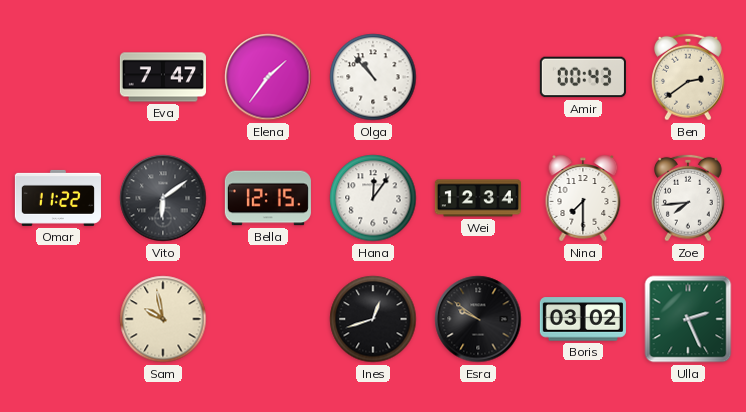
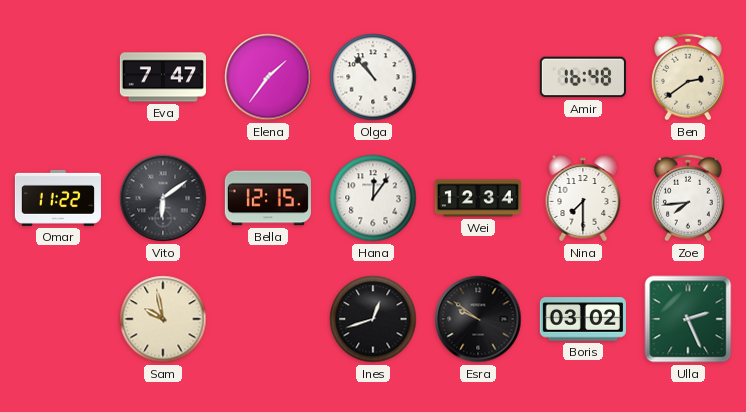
Amir: 00:43 -> 16:48 (583, 77)
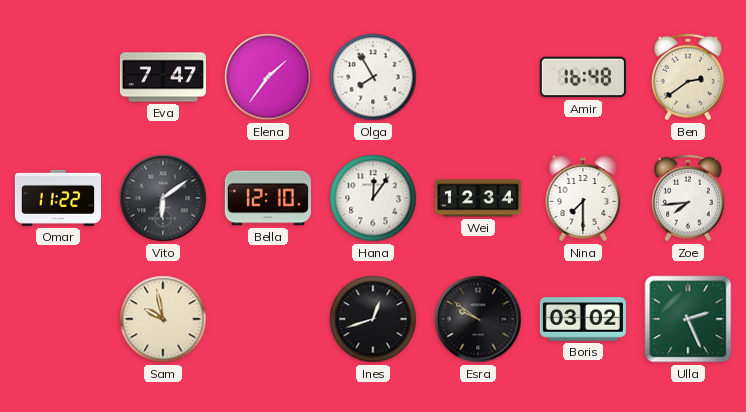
Olga: 10:53 -> 7:55 (373, 77)
Bella: 12:15 -> 12:10 (268, 198)
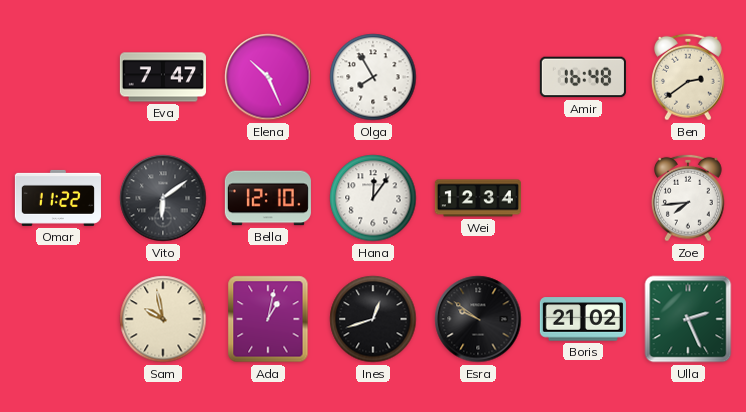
Elena: 1:36 -> 10:26 (268, 77)
Nina: 7:30 -> none (583, 198)
Ada: none -> 1:02 (268, 319)
Boris: 03:02 -> 21:02 (583, 319)
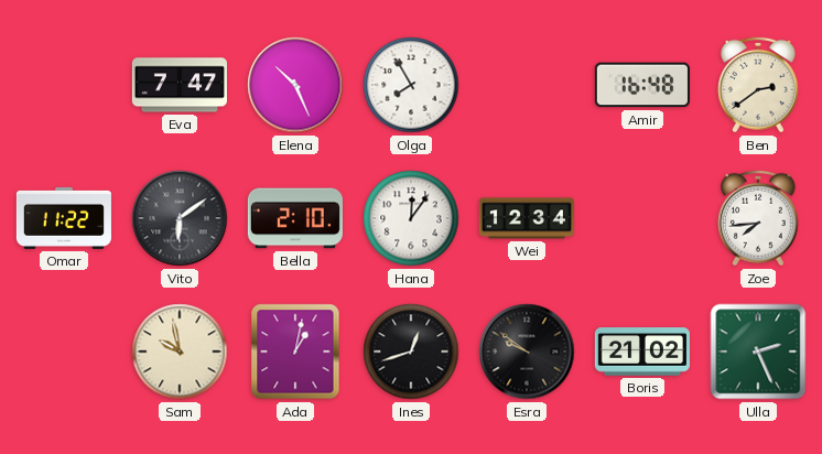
Bella: 12:10 -> 2:10 (295, 218)
